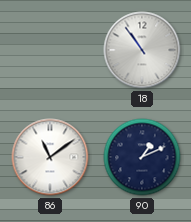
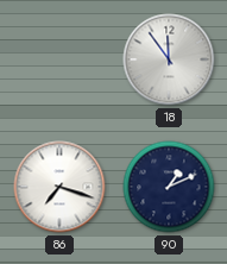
18: 10:54 -> 11:54 (169, 59)
86: 11:09 -> 7:18 (59, 187)
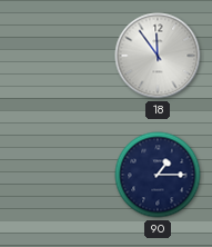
86: 7:18 -> none (59, 187)
90: 1:11 -> 1:15 (158, 175)
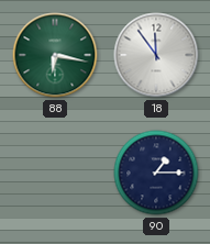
88: none -> 6:17 (55, 55)
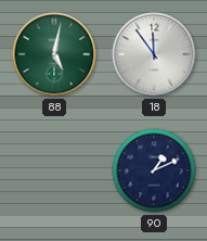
88: 6:17 -> 5:02 (54, 54)
90: 1:15 -> 1:11 (154, 170)
